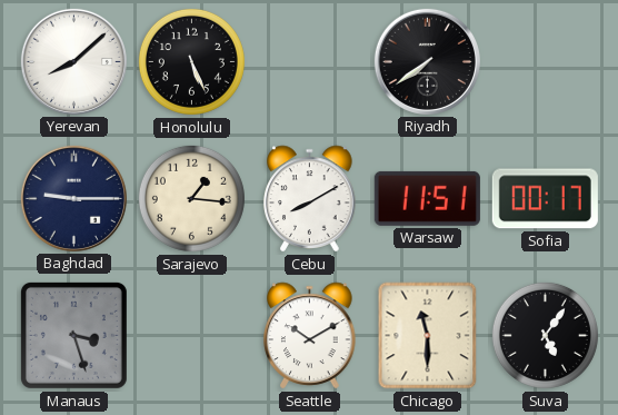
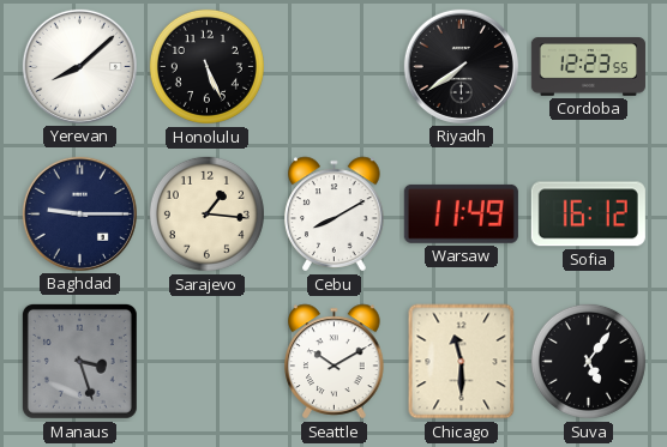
Cordoba: none -> 12:23 (588, 67)
Warsaw: 11:51 -> 11:49 (461, 213)
Sofia: 00:17 -> 16:12 (588, 215)
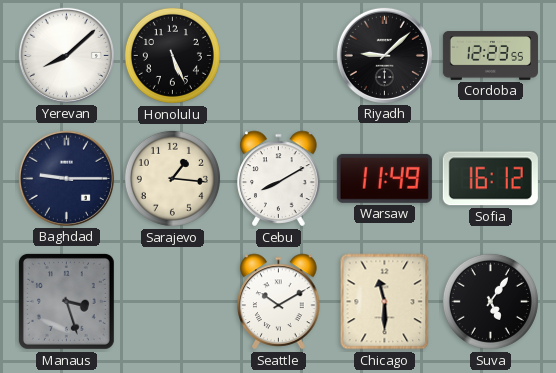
Riyadh: 7:39 -> 9:08 (384, 55)
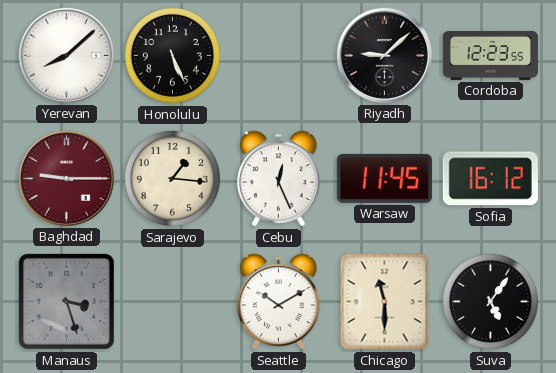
Baghdad dial: navy -> burgundy (66, 178)
Cebu: 8:10 -> 12:26 (279, 179)
Warsaw: 11:49 -> 11:45 (384, 178)
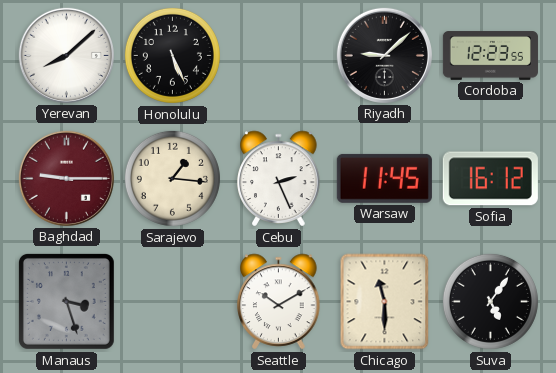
Cebu: 12:26 -> 2:26 (279, 179)
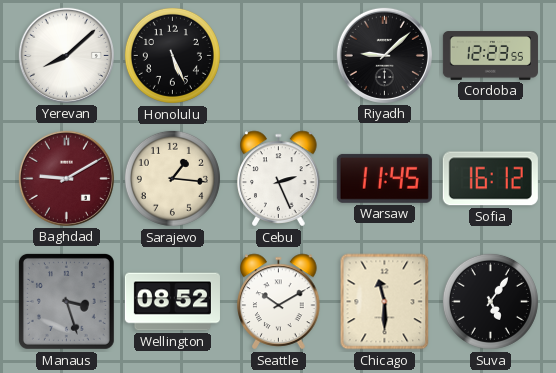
Baghdad: 9:15 -> 9:10 (66, 178)
Wellington: none -> 08:52 (172, 302)
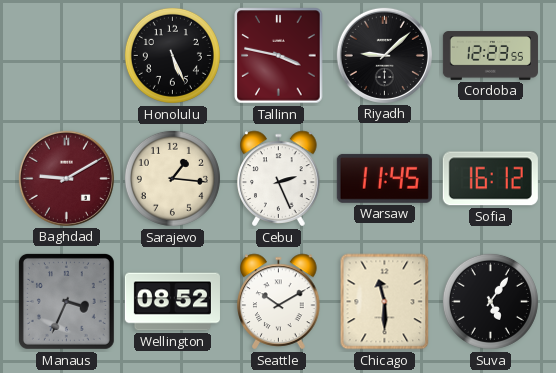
Yerevan: 8:08 -> none (66, 55)
Tallinn: none -> 3:47 (279, 56)
Manaus: 3:27 -> 3:34 (66, 301)
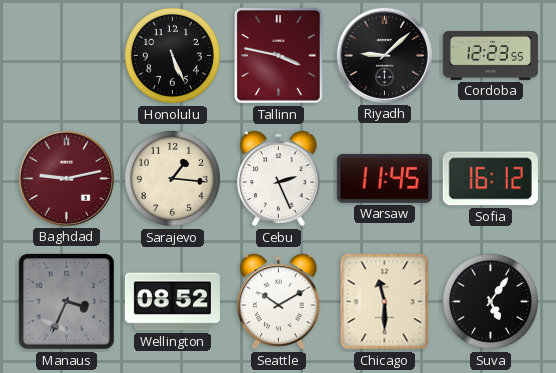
Baghdad: 9:10 -> 9:13 (66, 178)
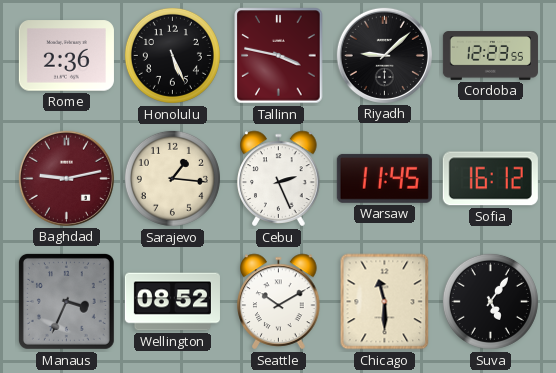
Rome: none -> 2:36 (66, 56)
